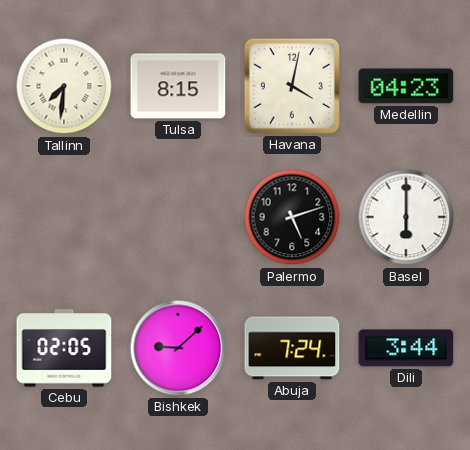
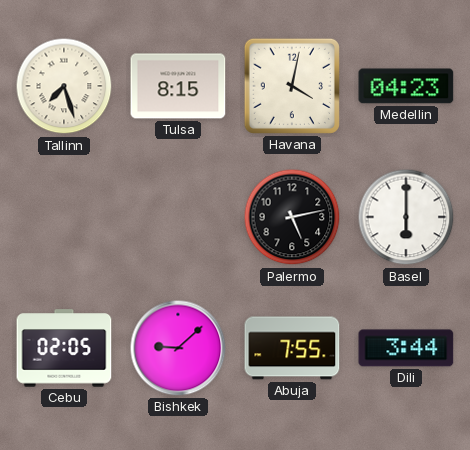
Tallinn: 7:31 -> 7:27 (64, 86)
Palermo: 5:12 -> 5:13 (292, 217)
Abuja: 7:24 -> 7:55 (292, 348)
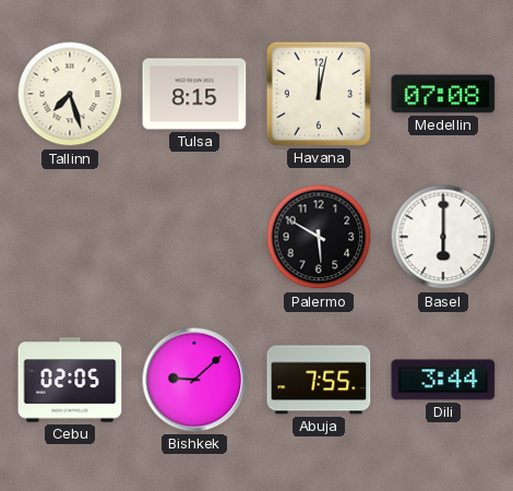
Havana: 4:02 -> 12:02 (319, 94)
Medellin: 04:23 -> 07:08 (443, 94)
Palermo: 5:13 -> 5:50 (319, 237)
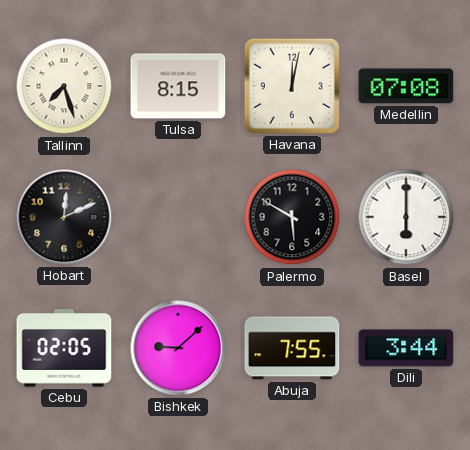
Hobart: none -> 12:11 (64, 217)
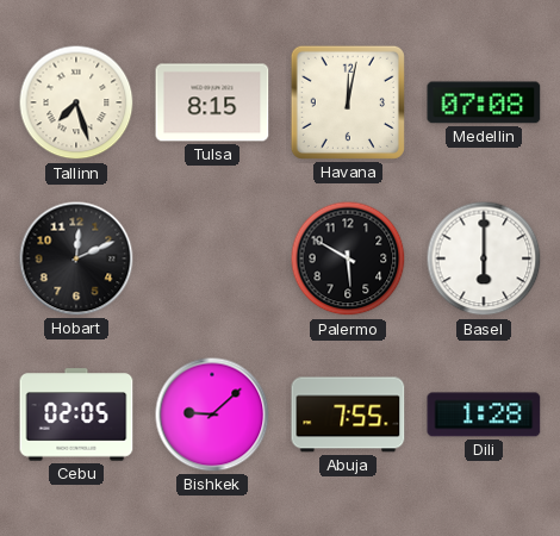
Dili: 3:44 -> 1:28 (484, 415)
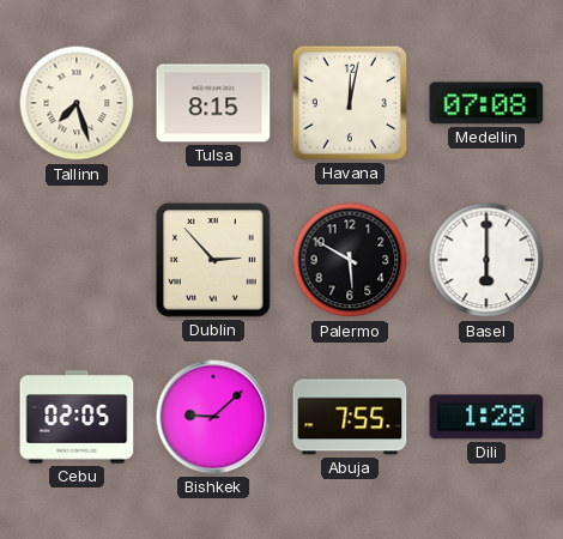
Hobart: 12:11 -> none (76, 258)
Dublin: none -> 2:53 (213, 260)
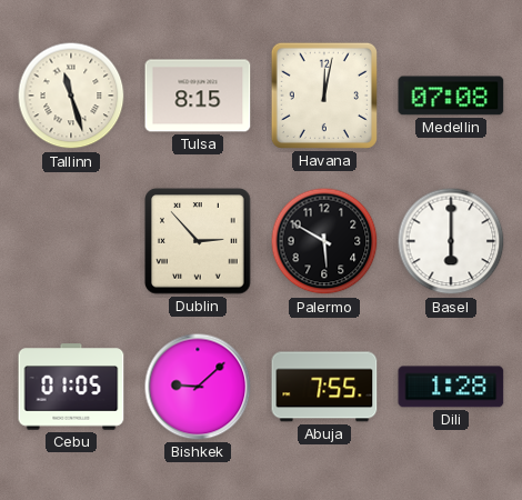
Tallinn: 7:27 -> 11:27 (71, 96)
Cebu: 02:05 -> 01:05 (71, 387)
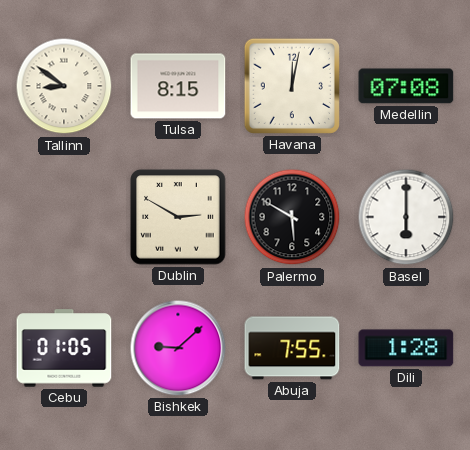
Tallinn: 11:27 -> 8:51 (64, 86)
Dublin: 2:53 -> 2:50 (178, 217)
